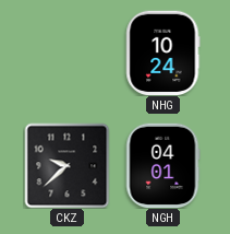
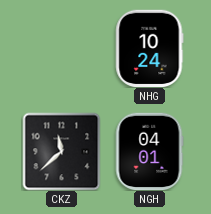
CKZ: 9:38 -> 11:38 (61, 151)
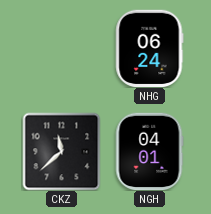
NHG: 10:24 -> 06:24 (150, 48)
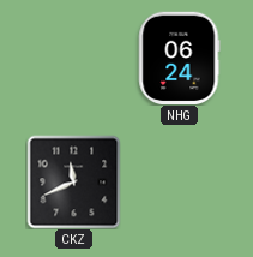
CKZ: 11:38 -> 11:41 (73, 181)
NGH: 04:01 -> none (149, 151)
